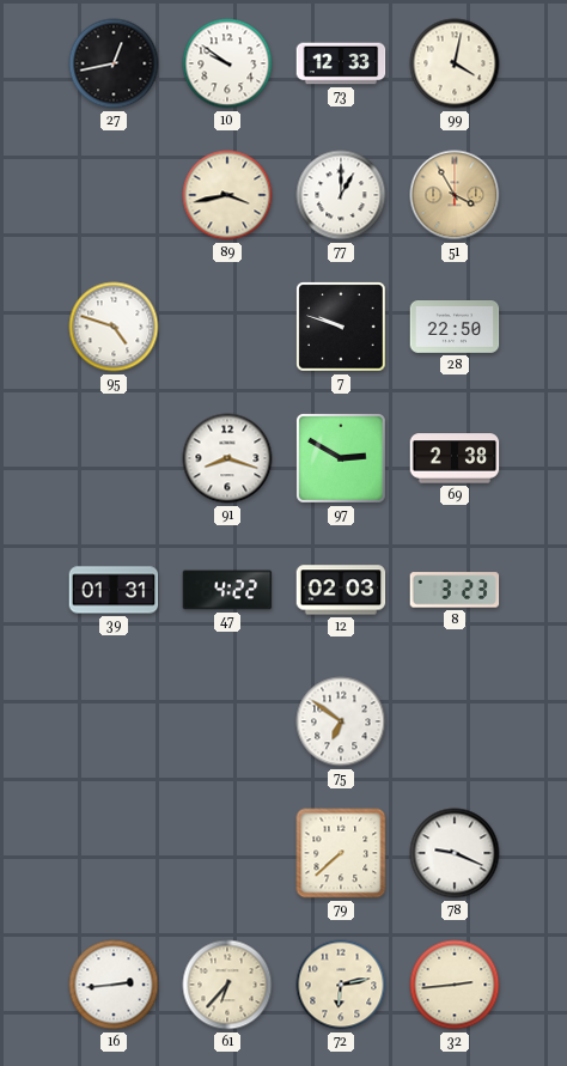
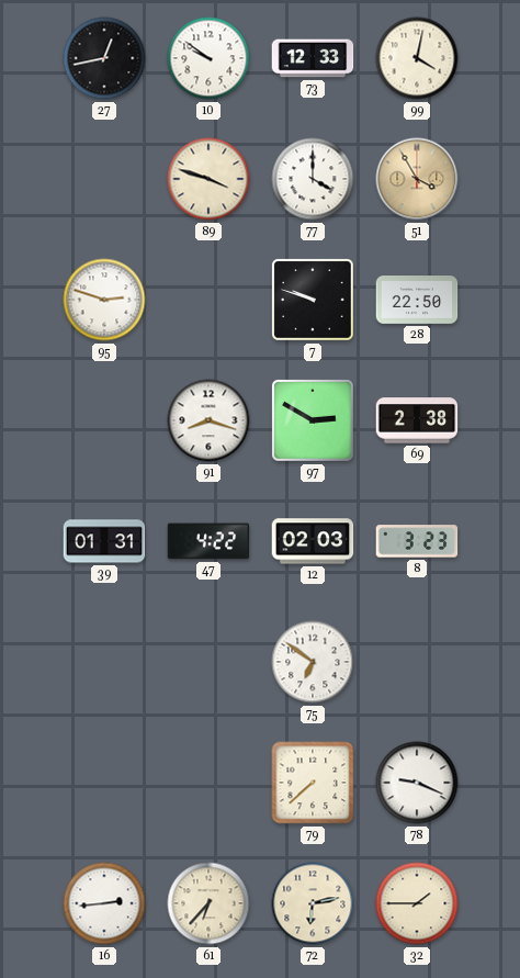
89: 3:43 -> 3:48 (208, 179)
77: 1:00 -> 4:00 (313, 179)
95: 4:48 -> 2:48 (104, 300)
32: 2:44 -> 1:45 (417, 903)
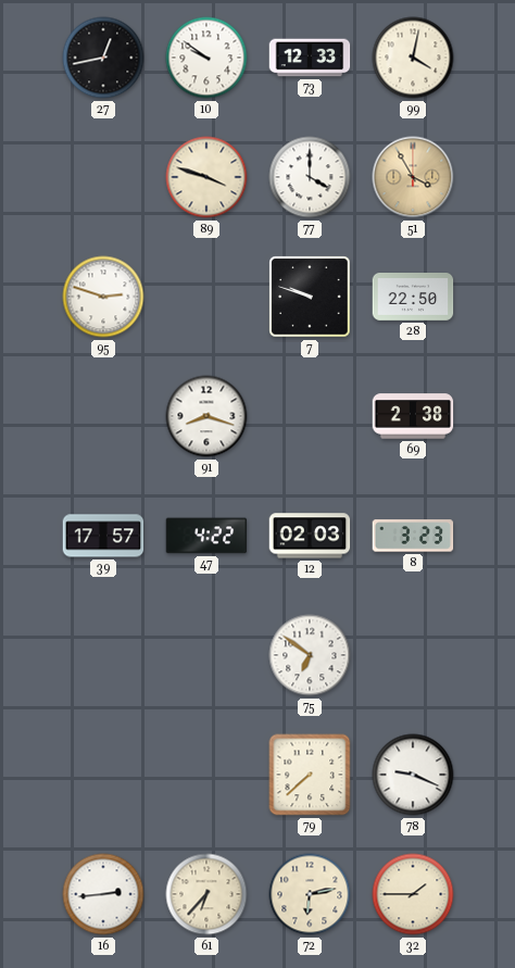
97: 2:50 -> none (314, 421)
39: 01:31 -> 17:57 (103, 536)
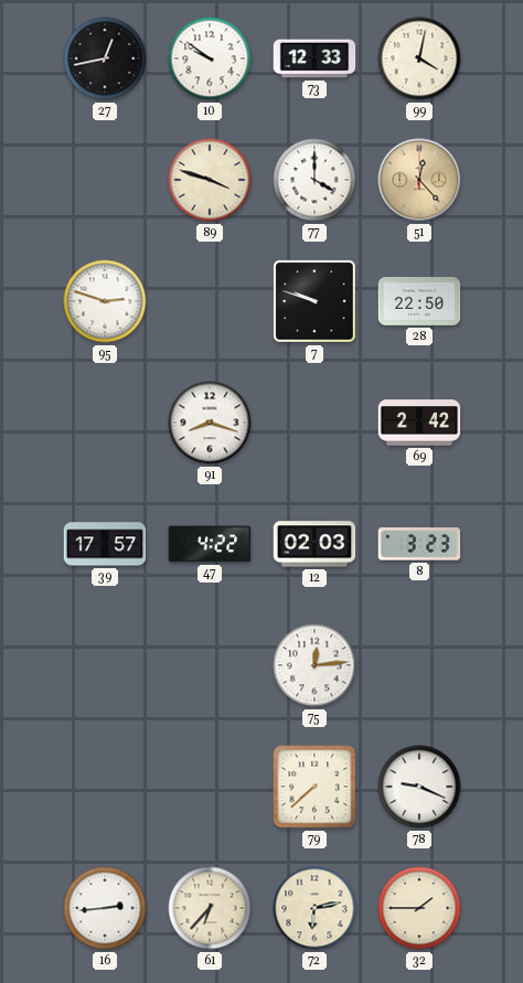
51: 3:55 -> 12:23 (419, 180)
69: 2:38 -> 2:42 (419, 423)
75: 6:51 -> 12:14 (314, 665)
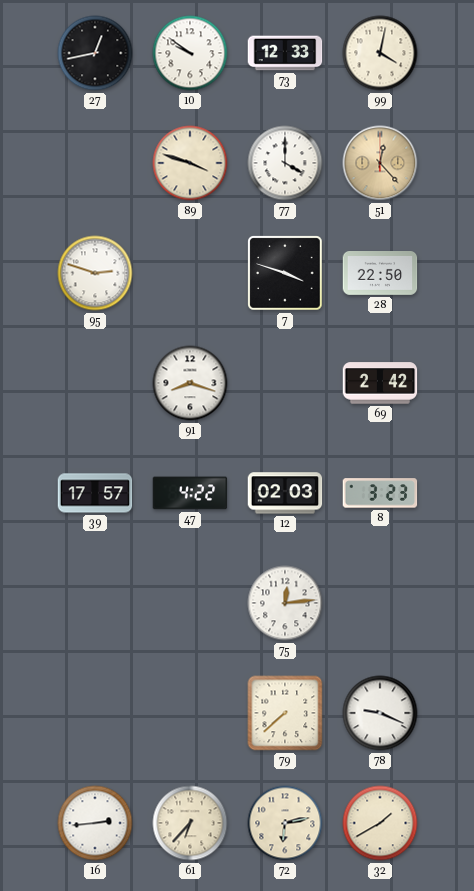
7: 9:48 -> 3:48 (285, 273)
32: 1:45 -> 1:40 (380, 823)
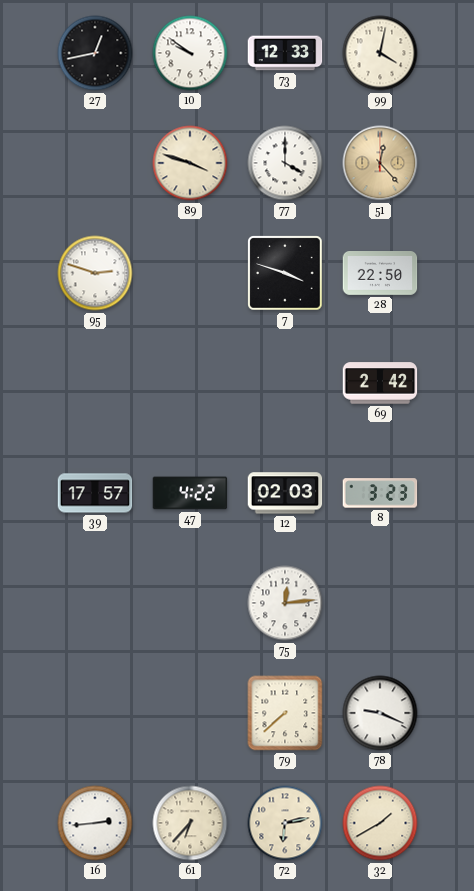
91: 8:18 -> none (190, 383)
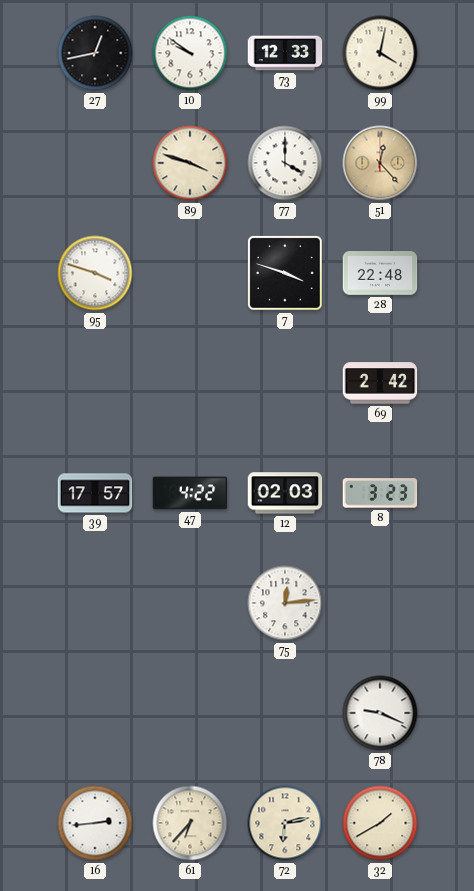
95: 2:48 -> 3:48 (95, 273)
28: 22:50 -> 22:48 (380, 274)
79: 7:38 -> none (285, 713)
